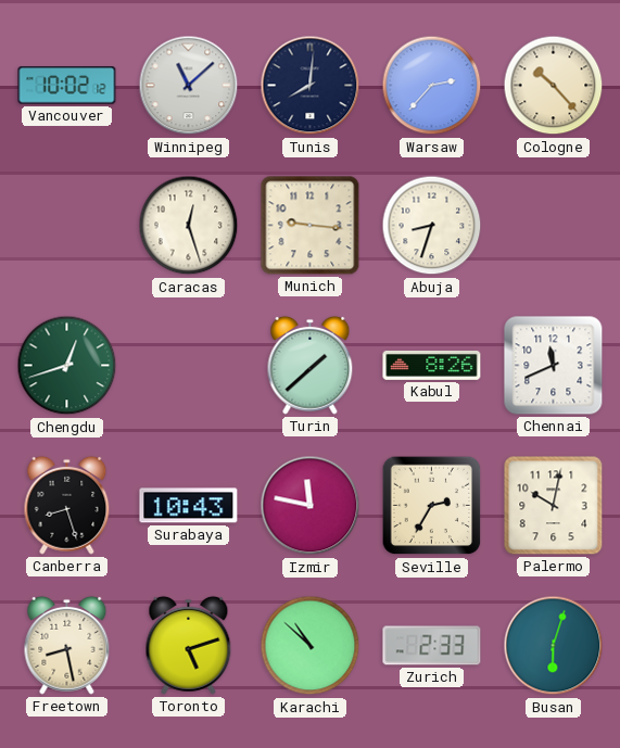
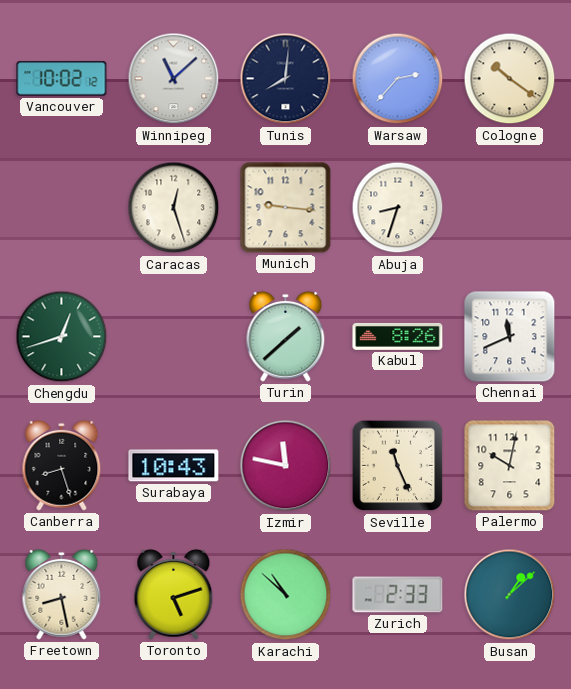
Cologne: 10:23 -> 10:21 (510, 79)
Seville: 2:35 -> 11:26 (398, 466)
Busan: 6:03 -> 1:08 (510, 595)
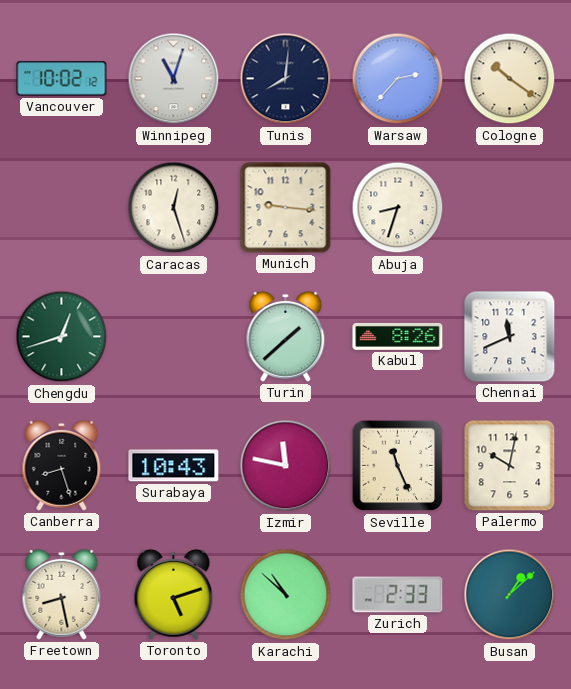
Winnipeg: 11:08 -> 11:03 (174, 79)
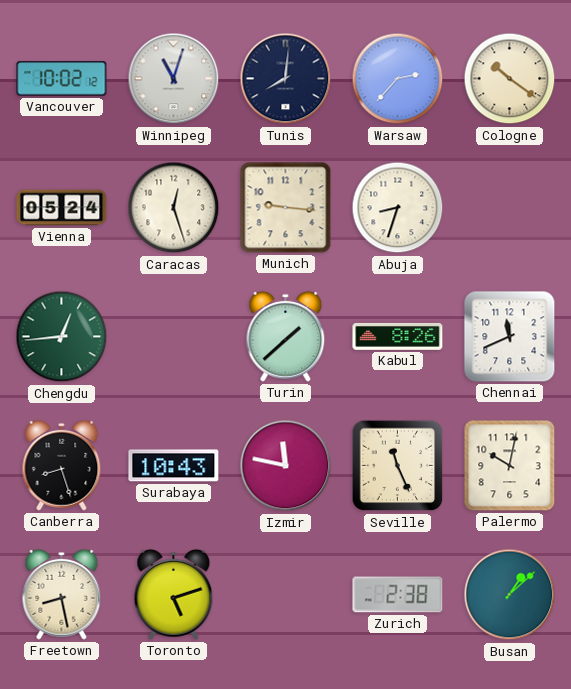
Vienna: none -> 05:24 (62, 208)
Chengdu: 12:42 -> 12:44 (62, 337)
Karachi: 10:52 -> none (286, 595)
Zurich: 2:33 -> 2:38 (398, 595)
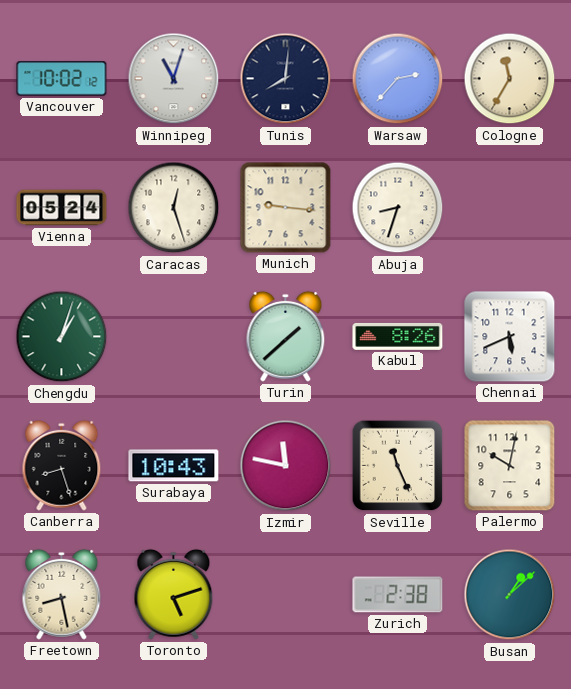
Cologne: 10:21 -> 11:35 (510, 79)
Chengdu: 12:44 -> 1:03 (62, 337)
Chennai: 11:41 -> 5:41 (510, 337)
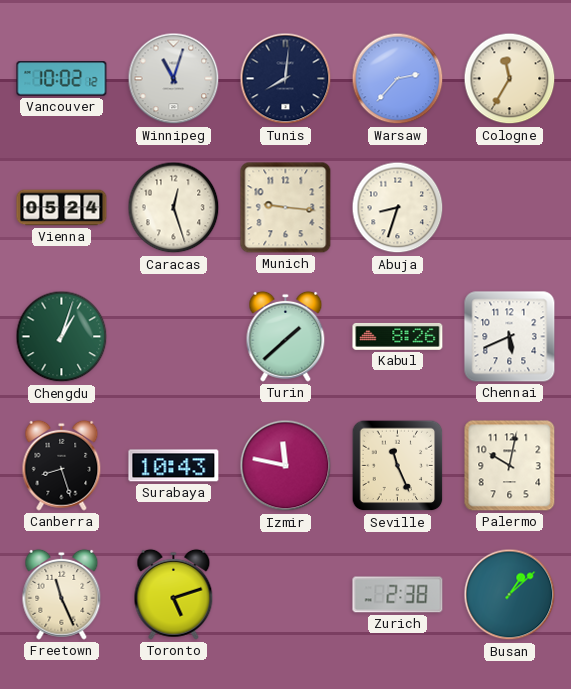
Freetown: 8:28 -> 11:26 (62, 594)
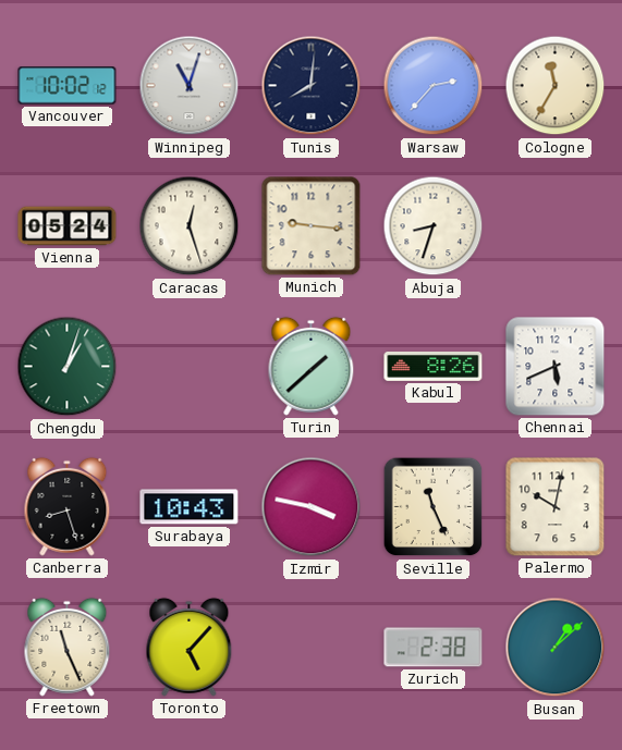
Izmir: 11:47 -> 3:47 (312, 507)
Toronto: 5:12 -> 5:07 (190, 647)
